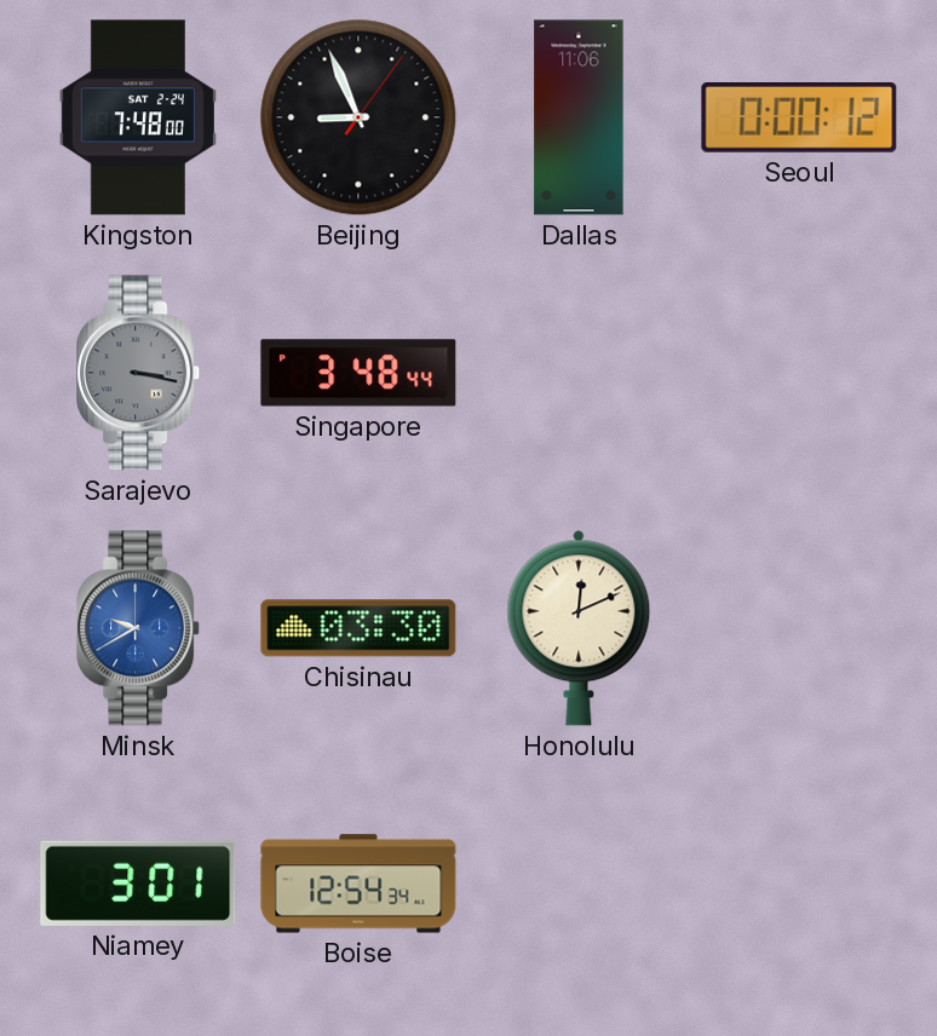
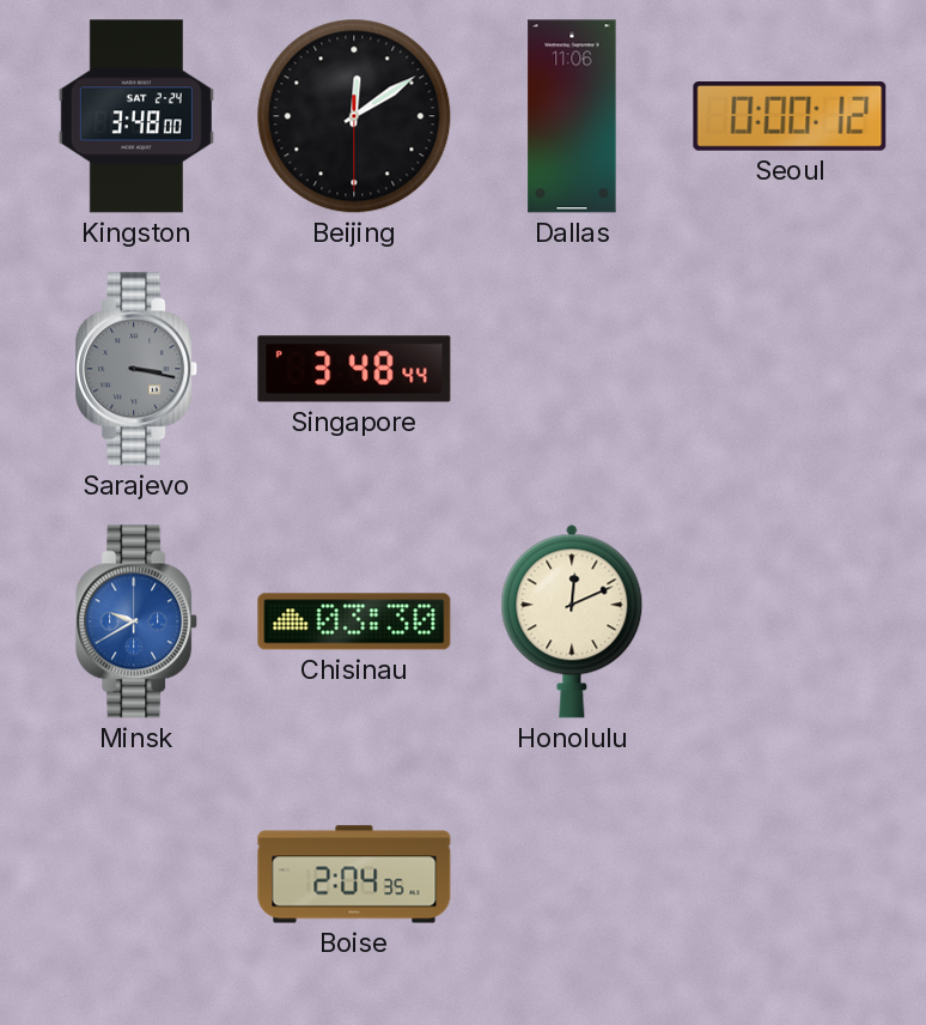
Kingston: 7:48 -> 3:48 (136, 116)
Beijing: 8:56 -> 12:09 (354, 116)
Niamey: 3:01 -> none (138, 884)
Boise: 12:54 -> 2:04 (354, 874)
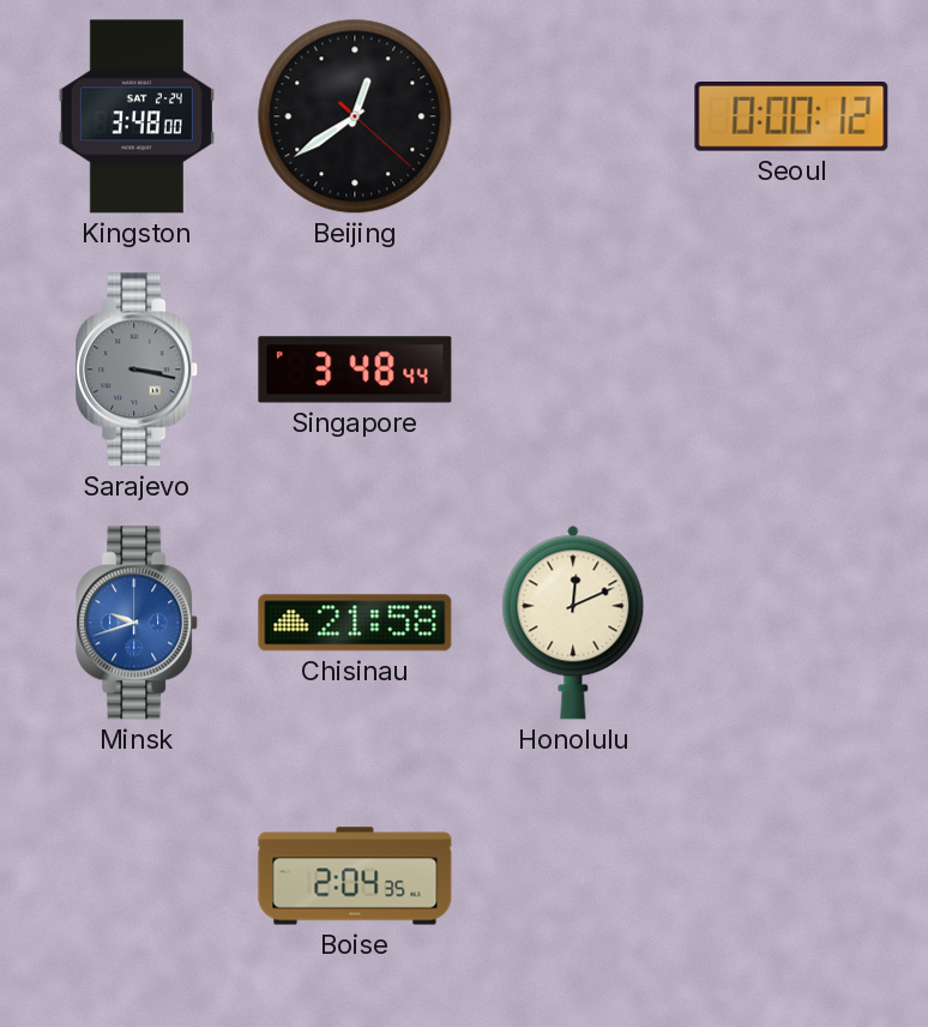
Beijing: 12:09 -> 12:39 (355, 116)
Dallas: 11:06 -> none (572, 116)
Minsk: 9:40 -> 9:42 (138, 623)
Chisinau: 03:30 -> 21:58 (355, 623)
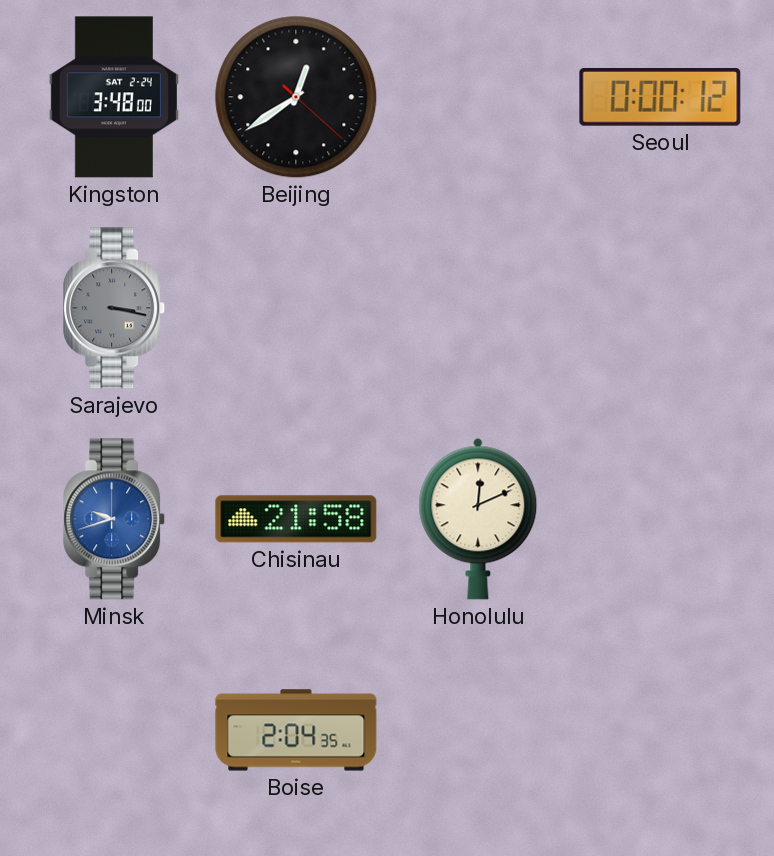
Singapore: 3:48 -> none (355, 370)
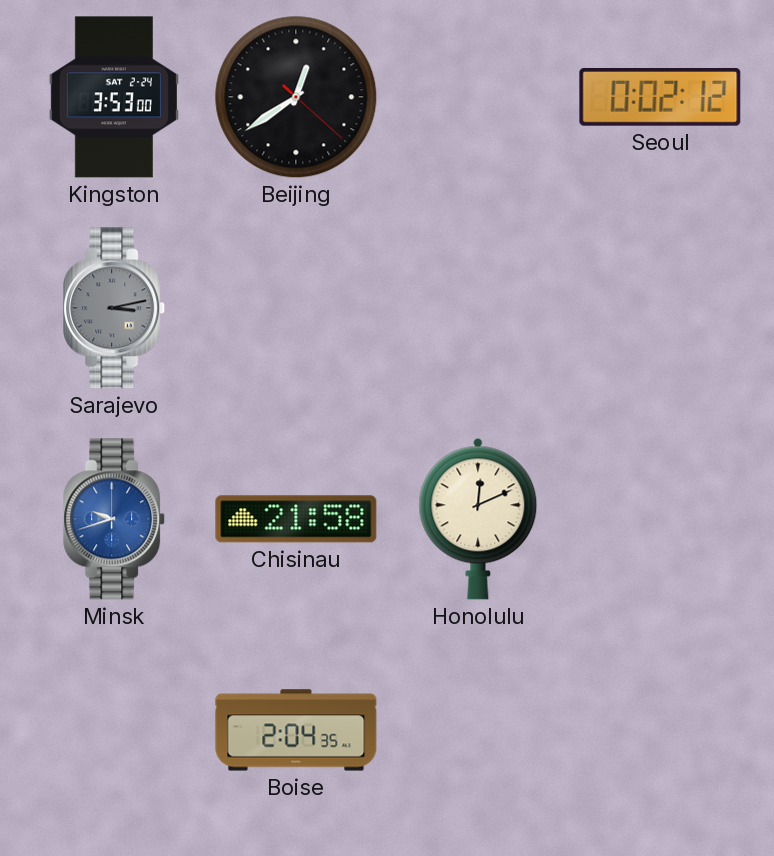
Kingston: 3:48 -> 3:53 (114, 97)
Seoul: 0:00 -> 0:02 (660, 98)
Sarajevo: 3:17 -> 3:13 (115, 308)
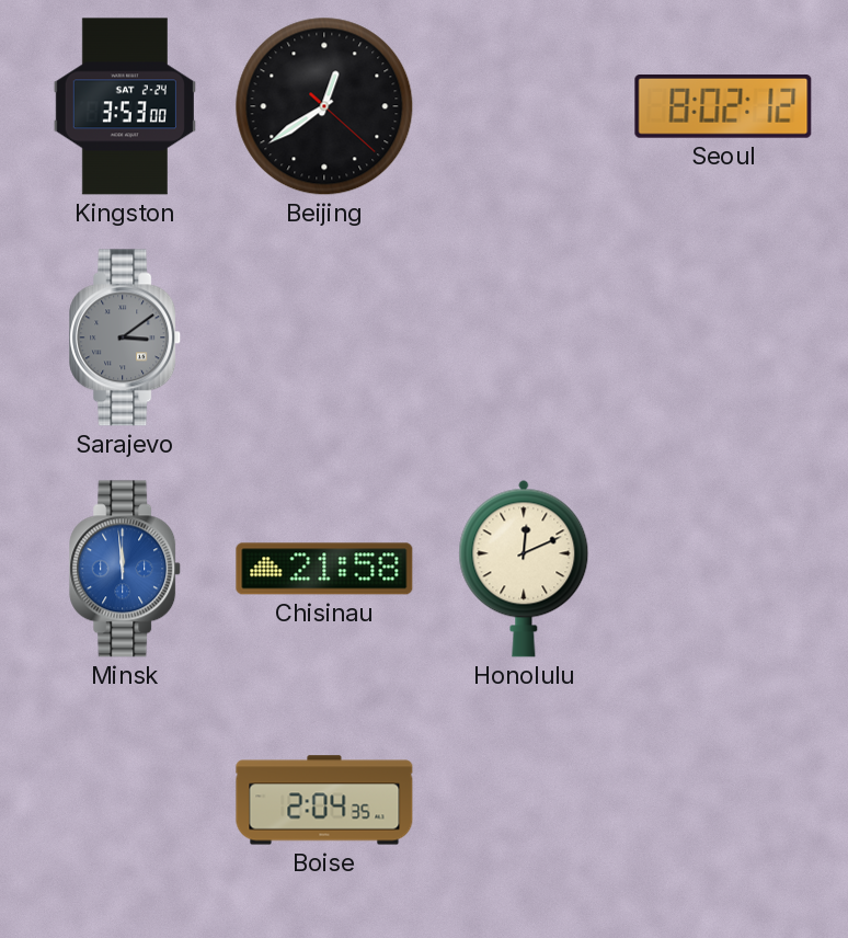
Seoul: 0:02 -> 8:02 (723, 107)
Sarajevo: 3:13 -> 3:09 (126, 338)
Minsk: 9:42 -> 11:59 (126, 569)
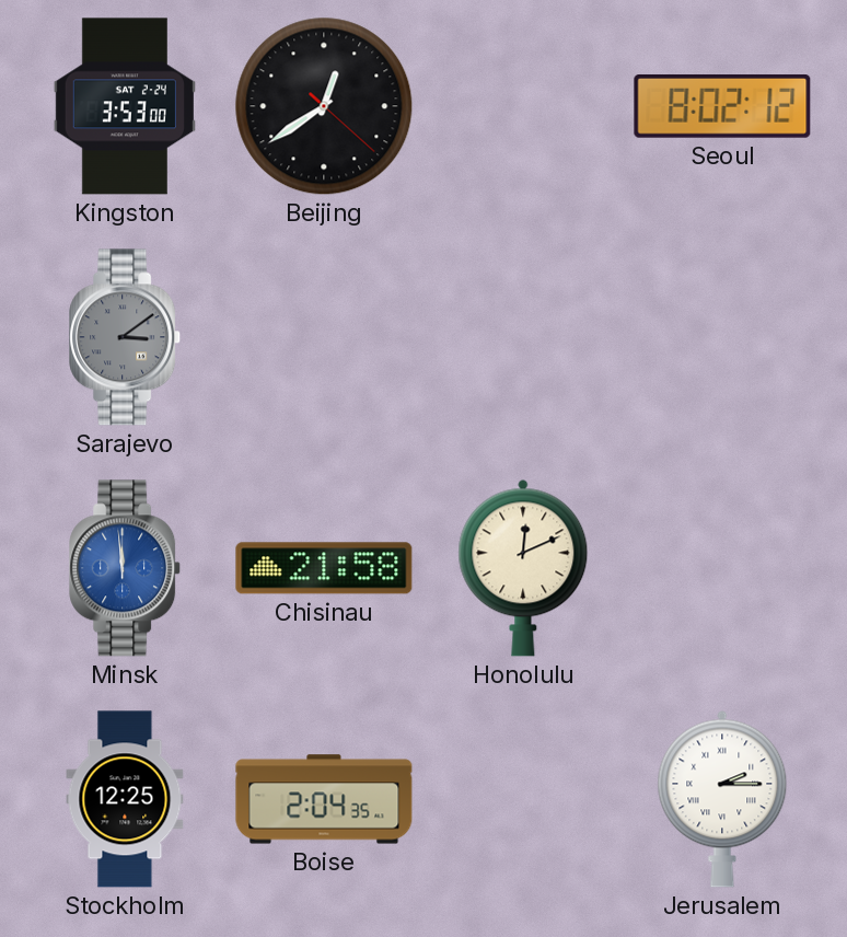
Stockholm: none -> 12:25 (125, 799)
Jerusalem: none -> 2:15 (722, 799)
